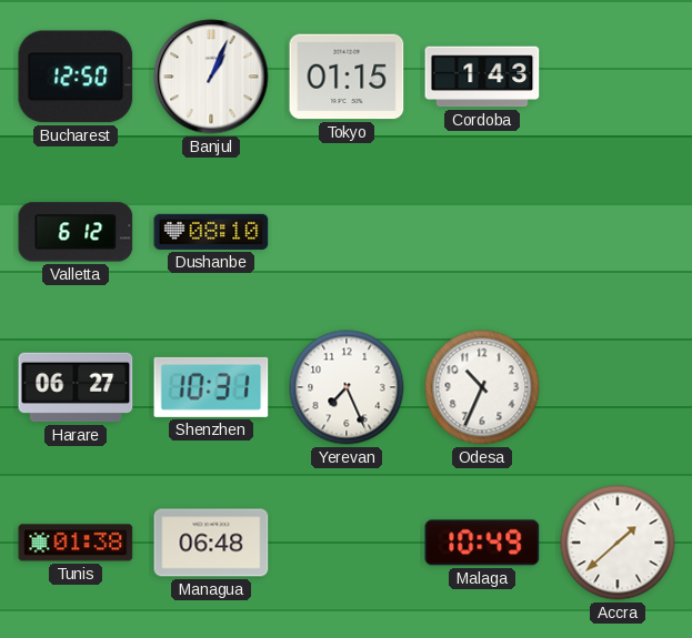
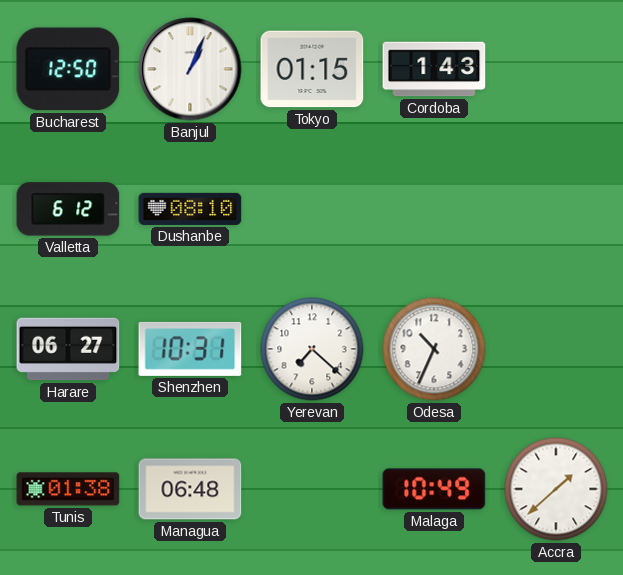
Yerevan: 7:26 -> 7:22 (312, 349)
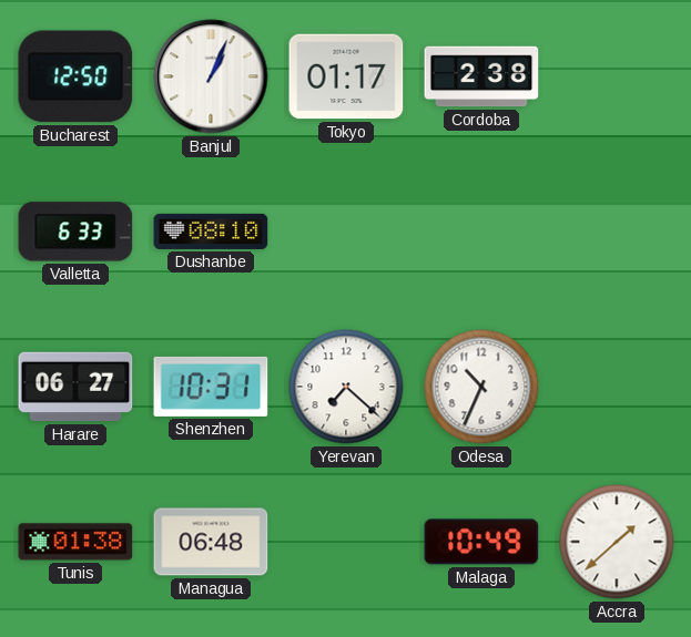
Tokyo: 01:15 -> 01:17 (346, 76)
Cordoba: 1:43 -> 2:38 (481, 76)
Valletta: 6:12 -> 6:33 (75, 232)
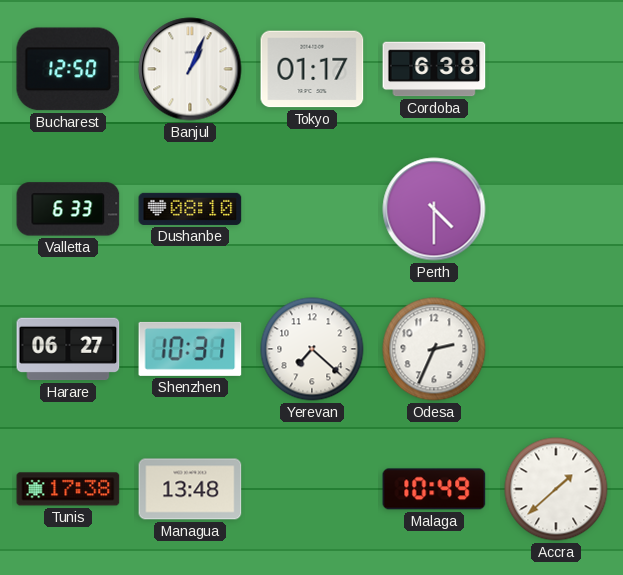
Cordoba: 2:38 -> 6:38 (434, 69)
Perth: none -> 4:30 (434, 209)
Odesa: 10:34 -> 2:34 (434, 349)
Tunis: 01:38 -> 17:38 (68, 489)
Managua: 06:48 -> 13:48 (190, 489)
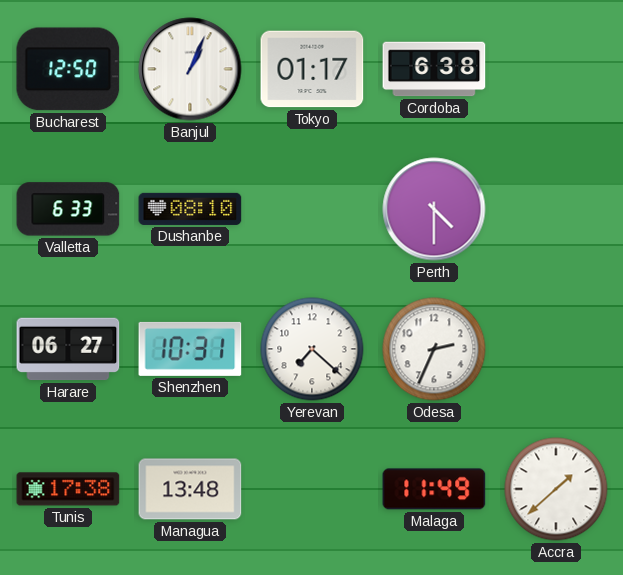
Malaga: 10:49 -> 11:49 (434, 489)
